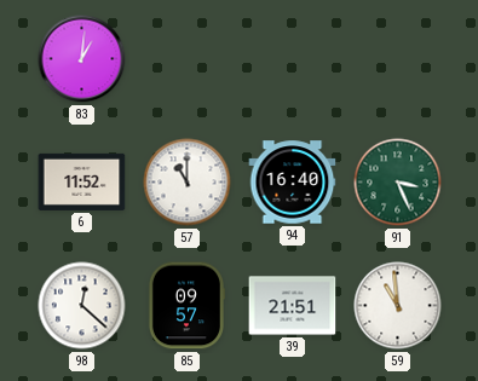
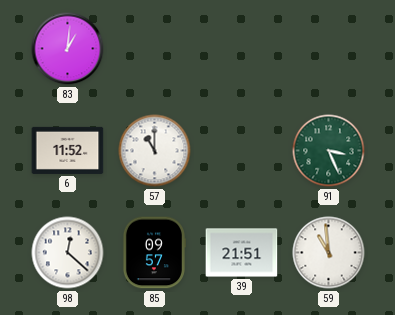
94: 16:40 -> none (293, 183)
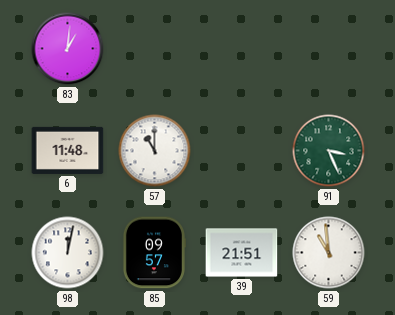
6: 11:52 -> 11:48 (68, 150)
98: 12:22 -> 12:02 (68, 253)
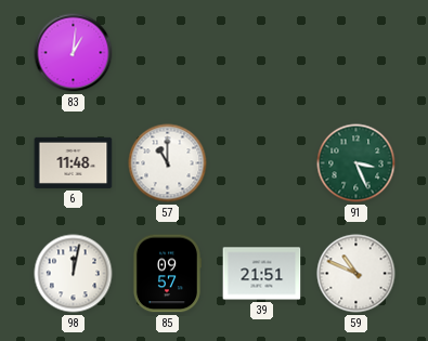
59: 10:59 -> 10:49 (356, 274)
